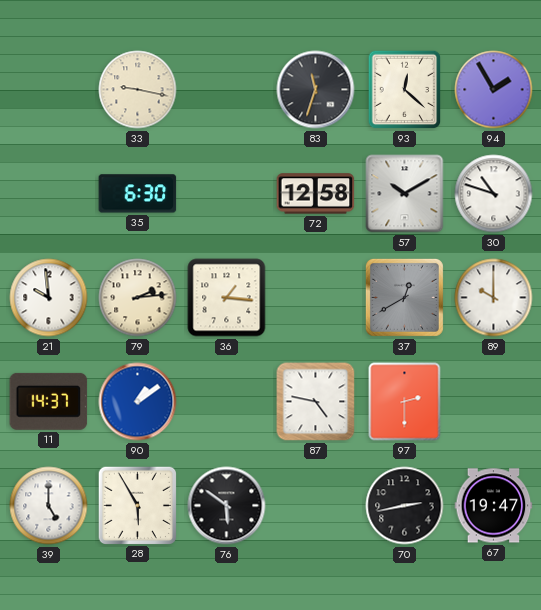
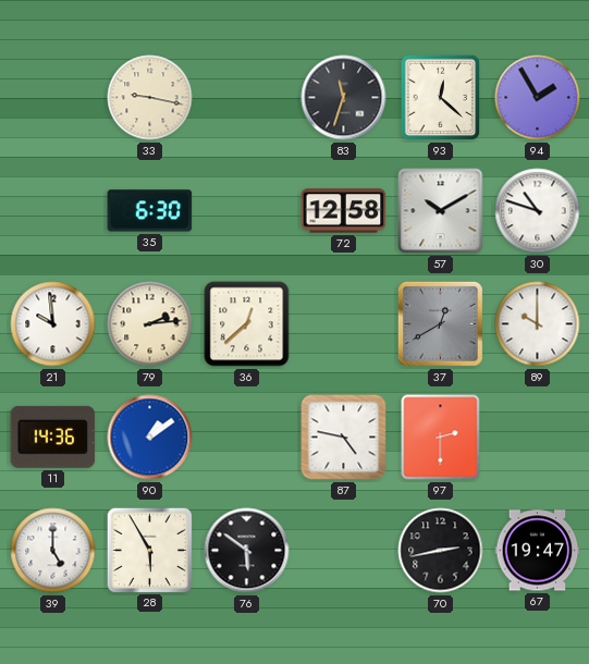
36: 1:16 -> 12:38 (247, 324)
11: 14:37 -> 14:36 (53, 436)
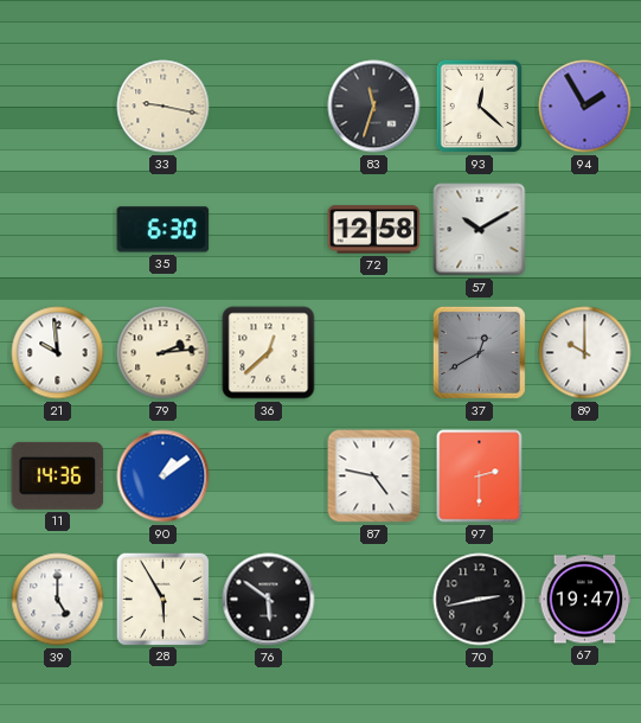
30: 10:48 -> none (538, 211)
